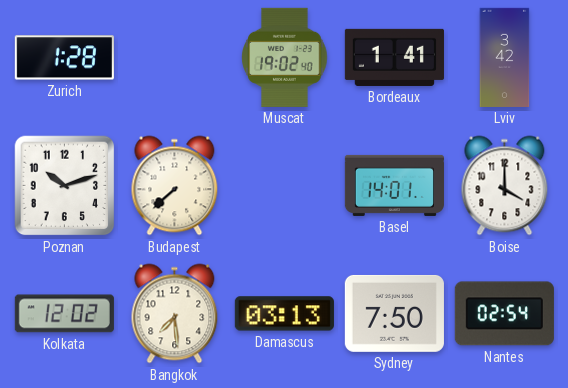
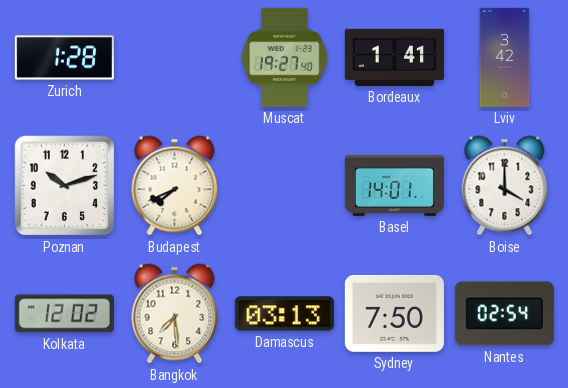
Muscat: 19:02 -> 19:27 (285, 57)
Budapest: 7:38 -> 7:41 (175, 186)
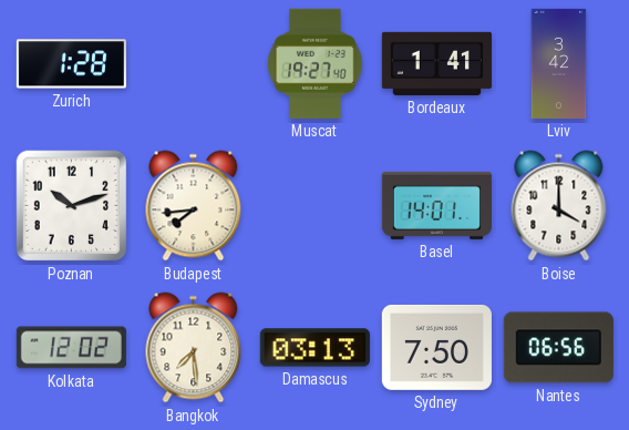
Budapest: 7:41 -> 7:44 (194, 206)
Nantes: 02:54 -> 06:56 (558, 348)
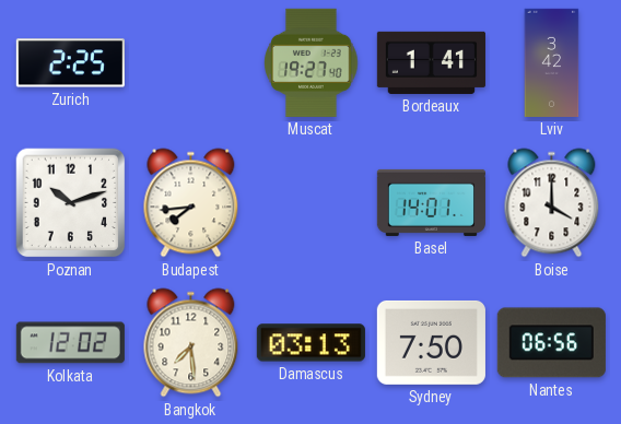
Zurich: 1:28 -> 2:25 (70, 63)
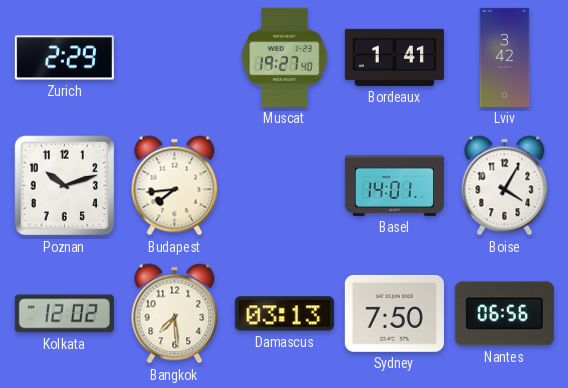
Zurich: 2:25 -> 2:29 (64, 58)
Boise: 4:00 -> 4:05 (505, 186)
